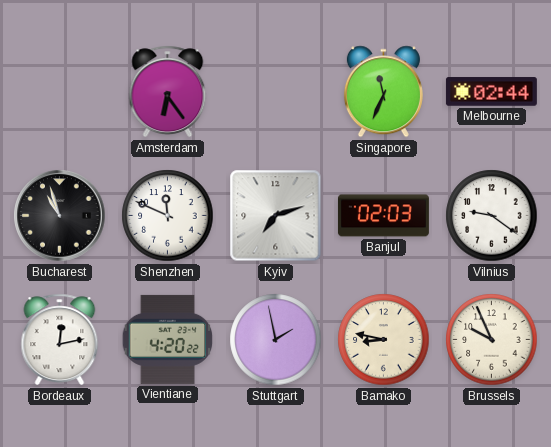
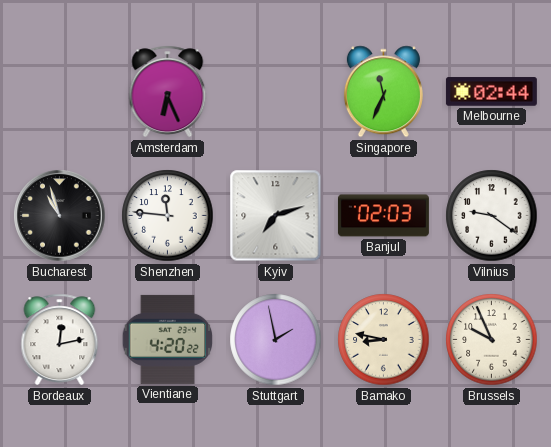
Amsterdam: 6:24 -> 6:26 (168, 92)
Shenzhen: 11:49 -> 11:46 (168, 216)
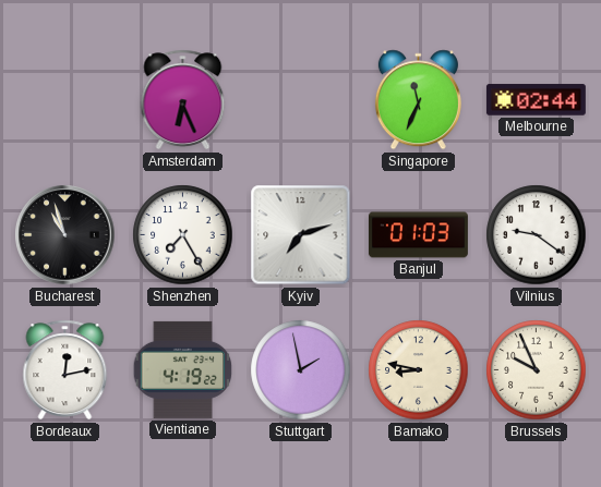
Shenzhen: 11:46 -> 7:25 (183, 235)
Banjul: 02:03 -> 01:03 (418, 235)
Vientiane: 4:20 -> 4:19 (183, 369)
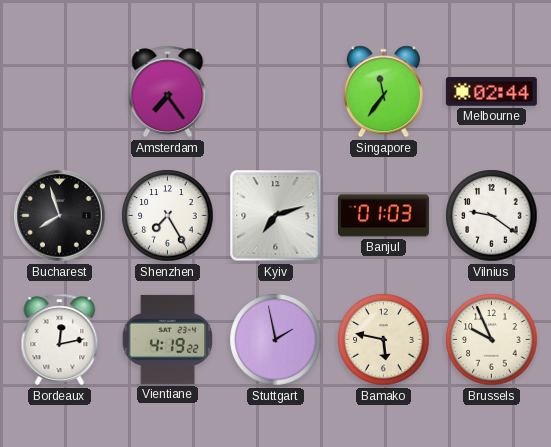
Amsterdam: 6:26 -> 7:24 (168, 92)
Singapore: 11:34 -> 11:36 (383, 92)
Bucharest: 10:57 -> 7:57 (60, 216)
Bamako: 8:47 -> 5:47 (384, 340)
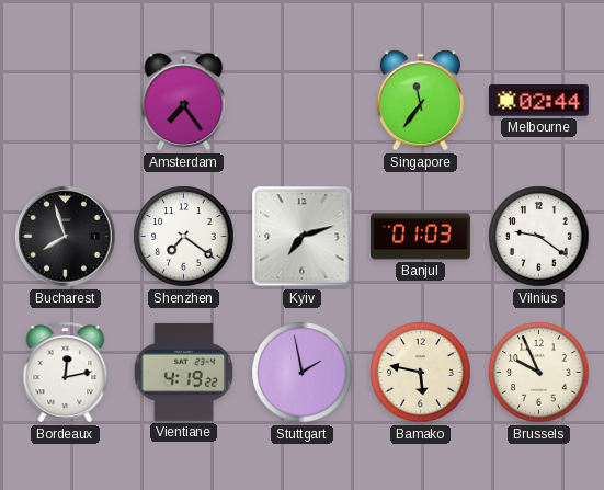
Shenzhen: 7:25 -> 7:21 (184, 237)
